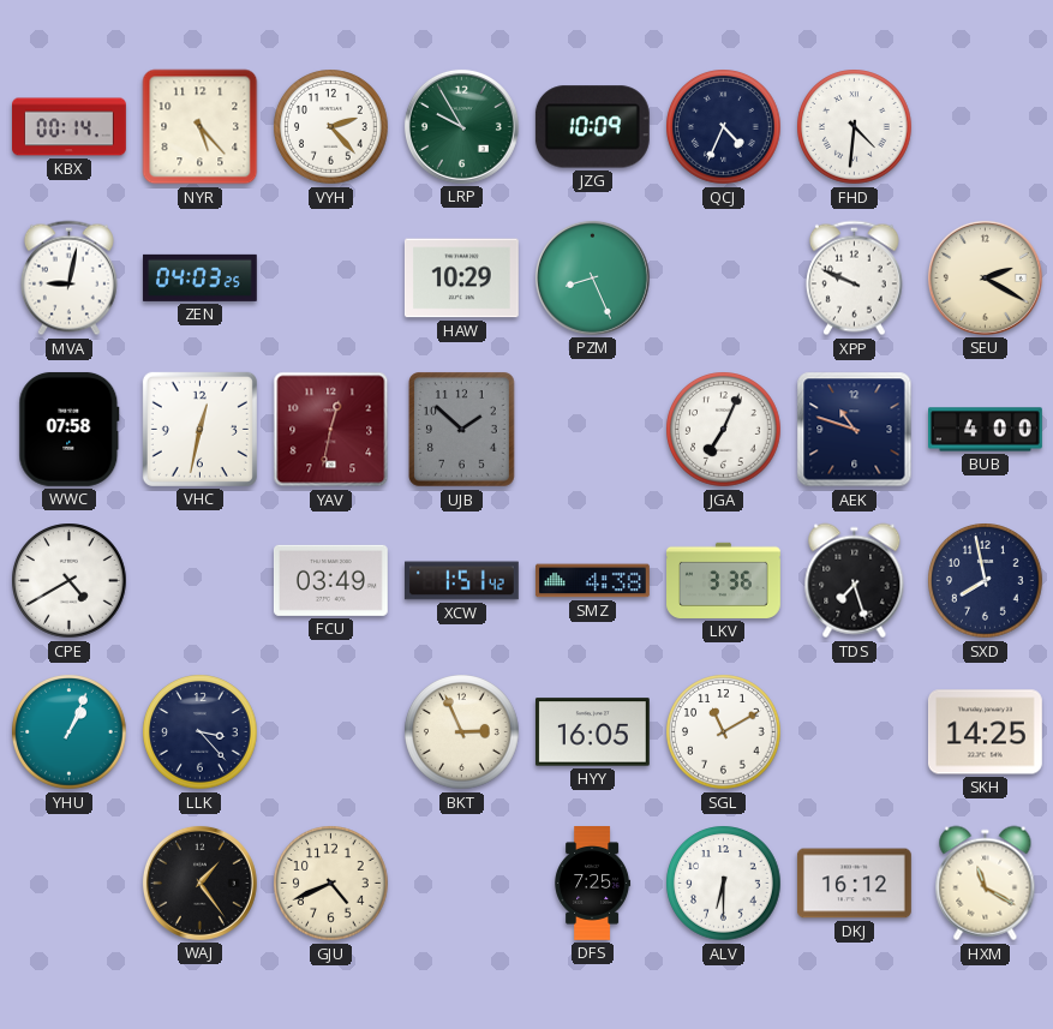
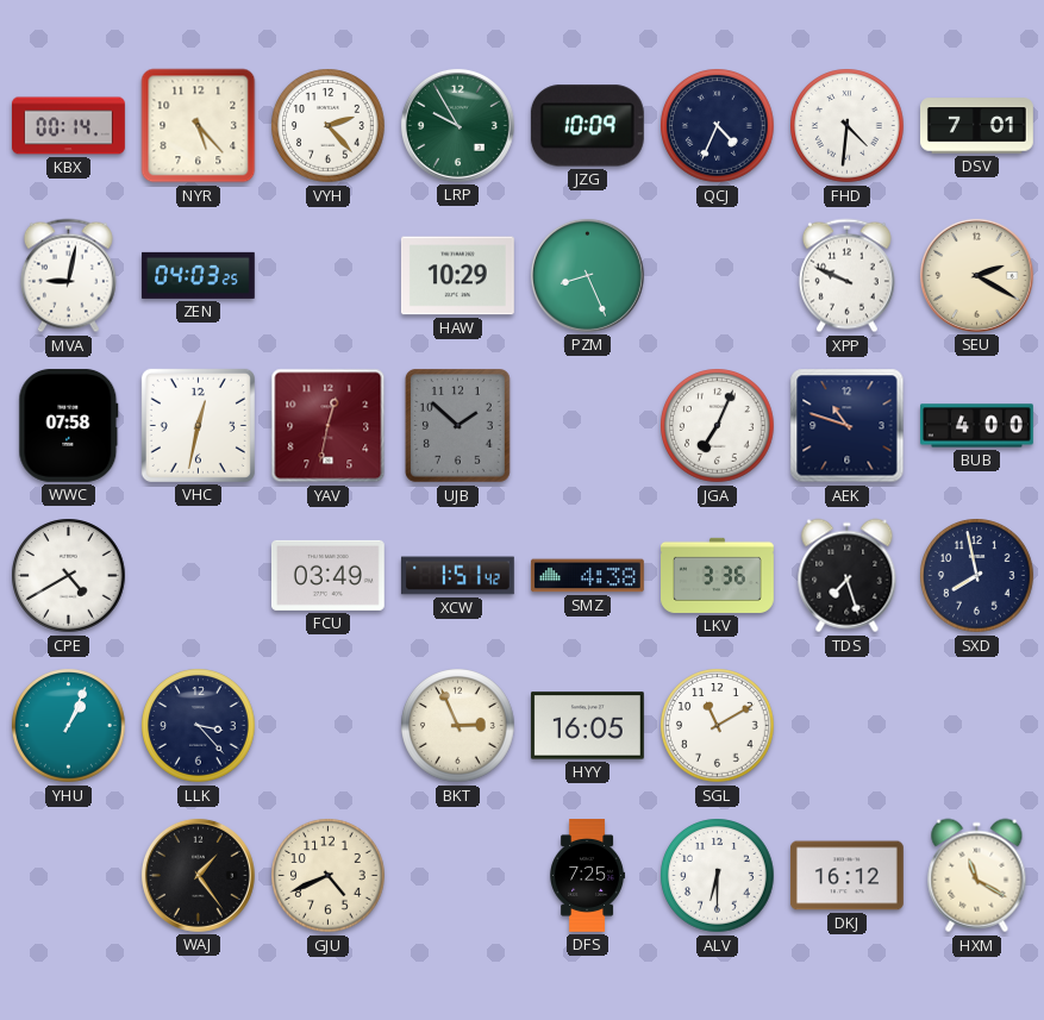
DSV: none -> 7:01 (977, 126)
SKH: 14:25 -> none (985, 732)
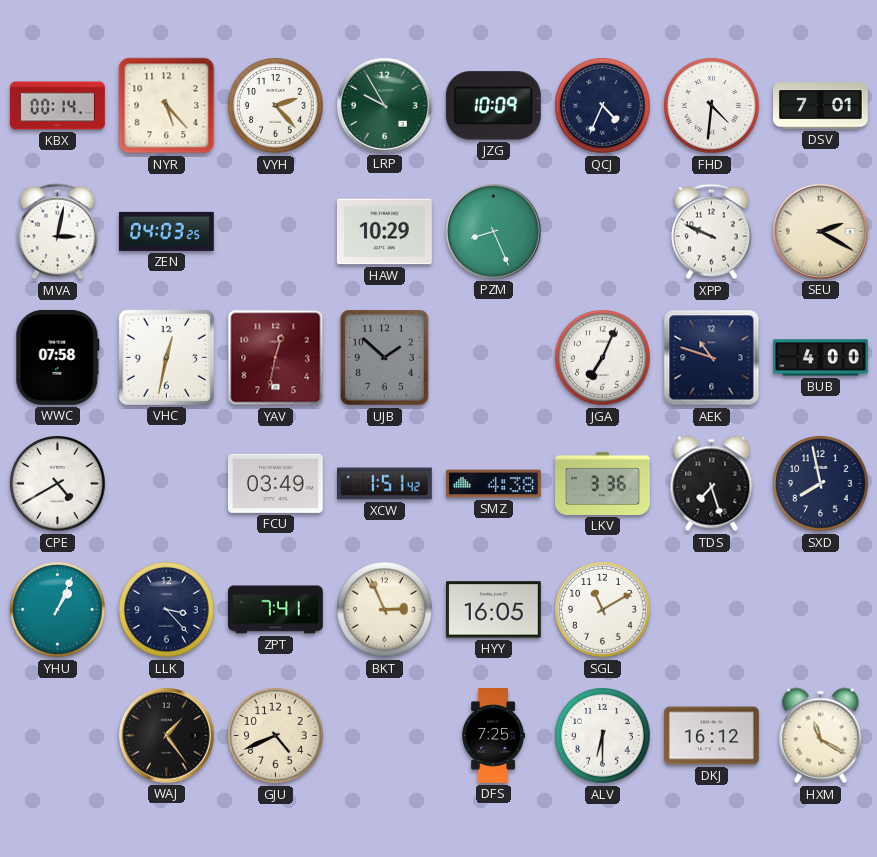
MVA: 9:02 -> 3:02 (57, 232)
ZPT: none -> 7:41 (276, 610)
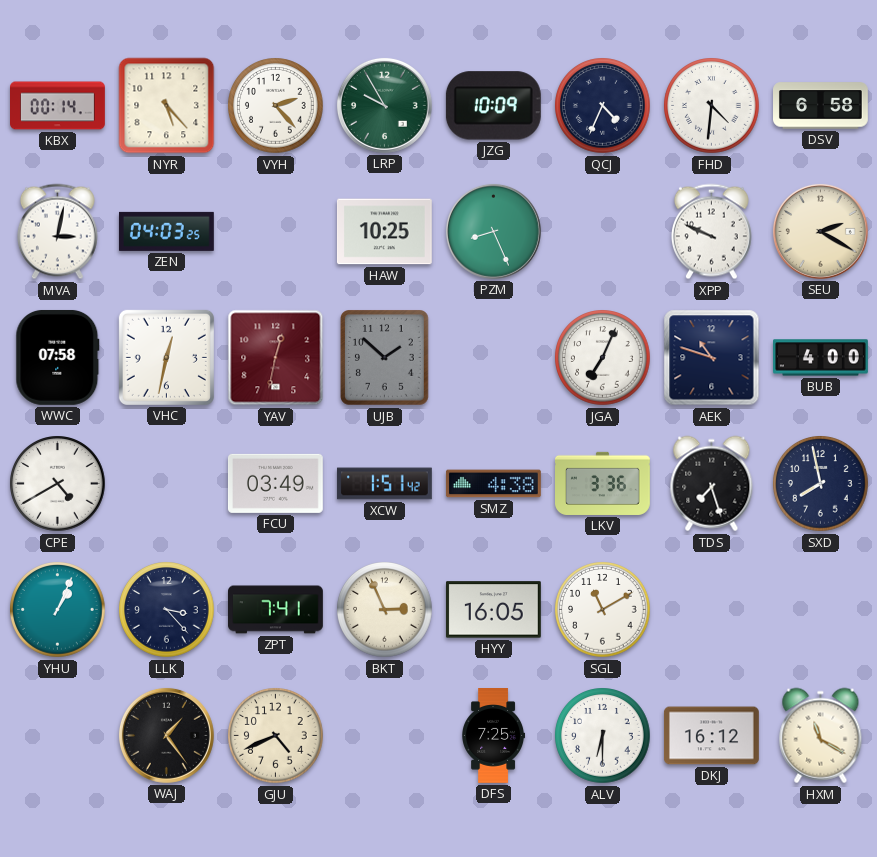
DSV: 7:01 -> 6:58 (821, 106)
HAW: 10:29 -> 10:25 (384, 232)
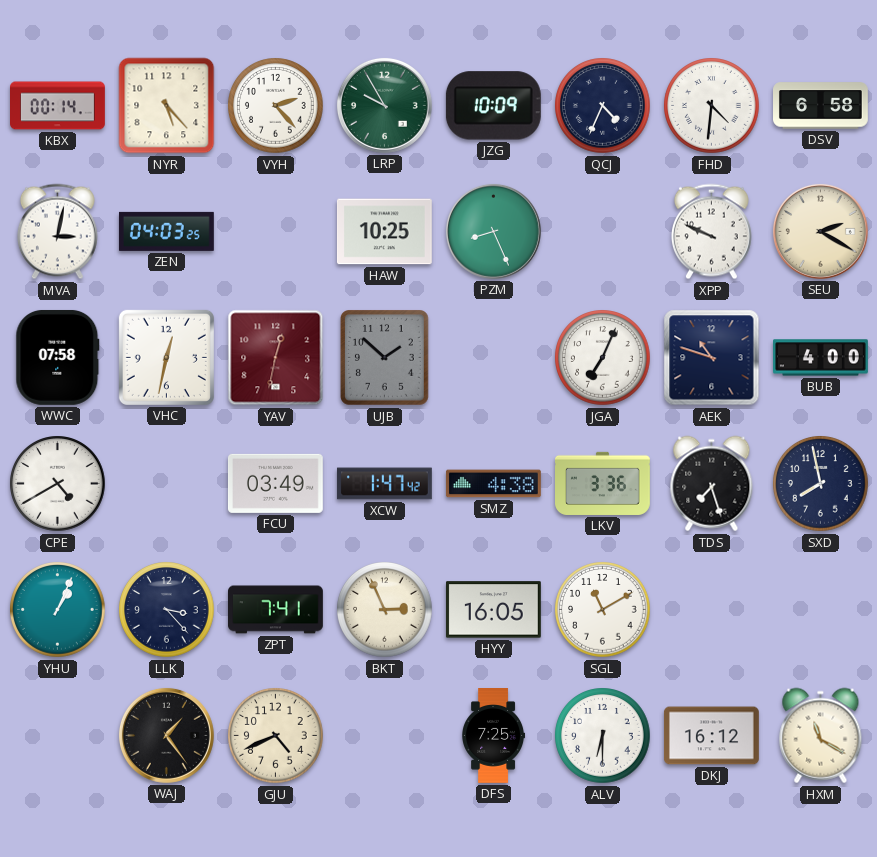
XCW: 1:51 -> 1:47 (384, 484)
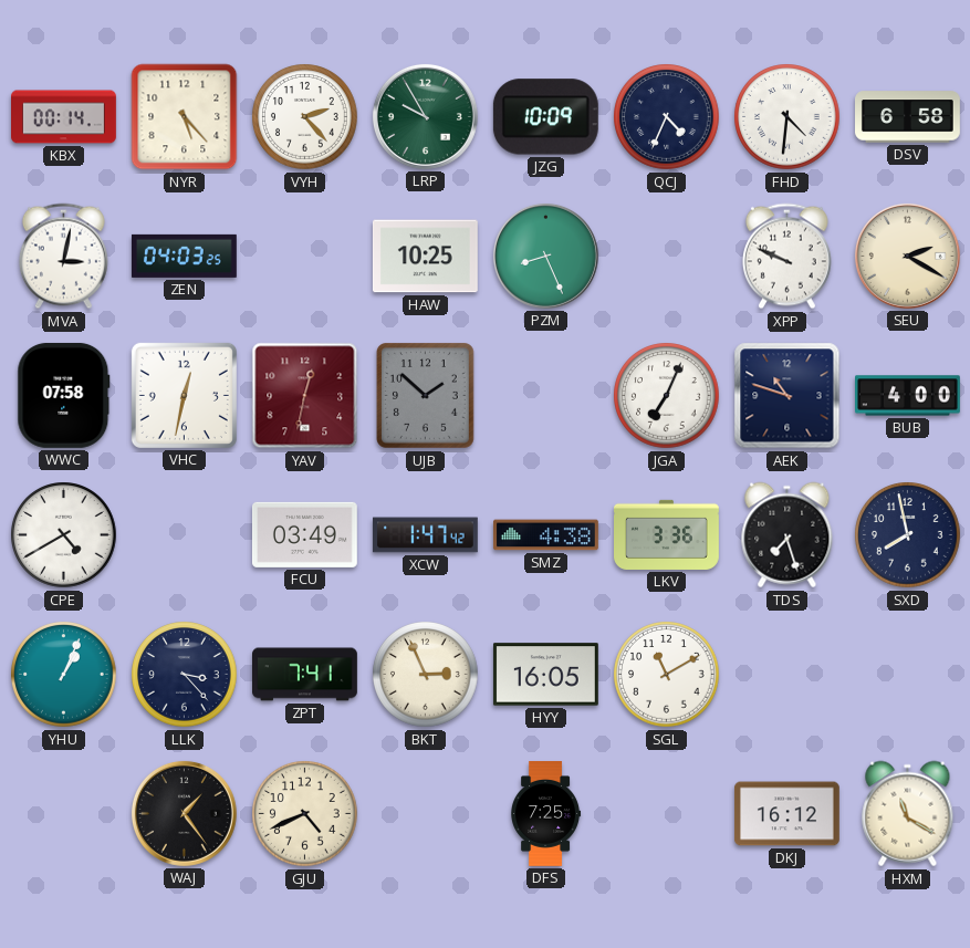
ALV: 6:30 -> none (603, 736)
